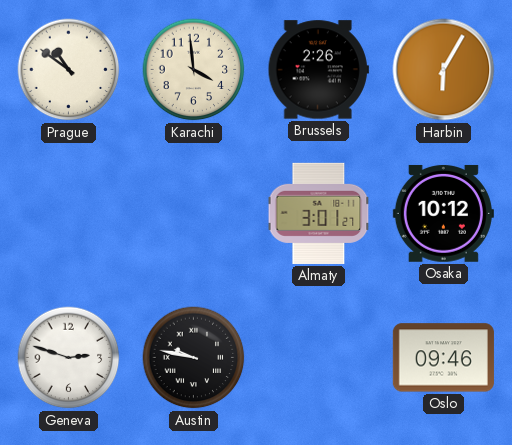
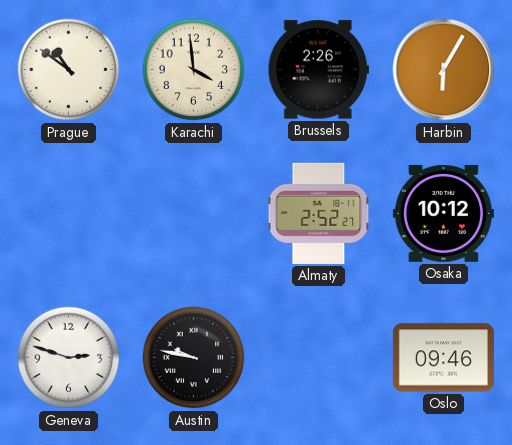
Almaty: 3:01 -> 2:52 (319, 213)
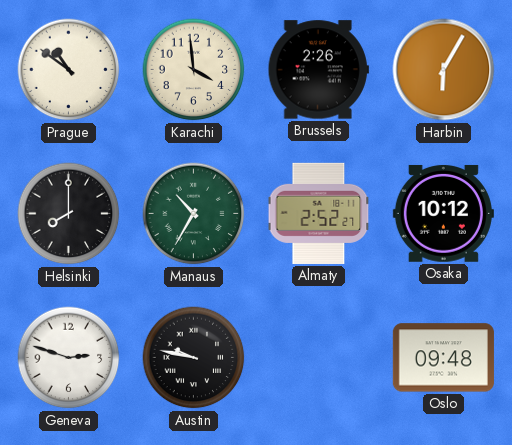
Helsinki: none -> 8:00 (69, 214)
Manaus: none -> 10:35 (194, 214)
Oslo: 09:46 -> 09:48 (443, 358)
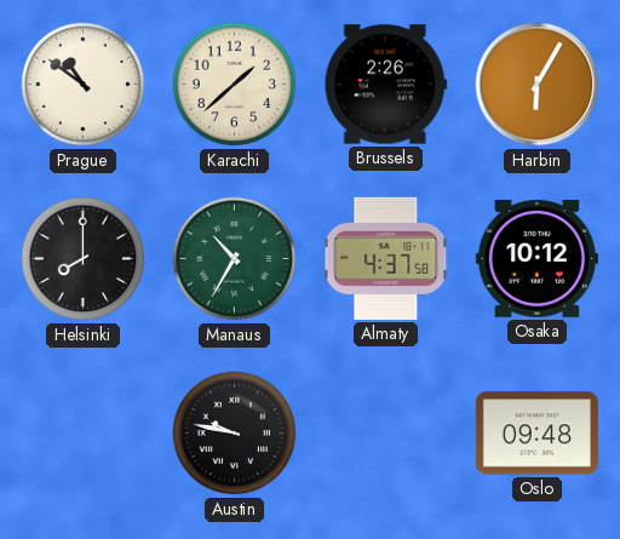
Karachi: 3:59 -> 1:38 (235, 85)
Almaty: 2:52 -> 4:37 (386, 258)
Geneva: 2:48 -> none (69, 358)
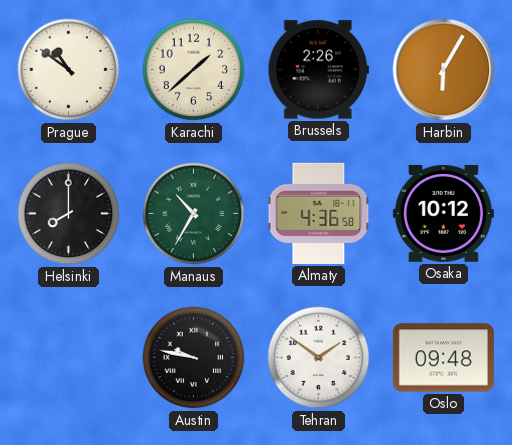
Almaty: 4:37 -> 4:36 (319, 213)
Tehran: none -> 1:51 (319, 358)
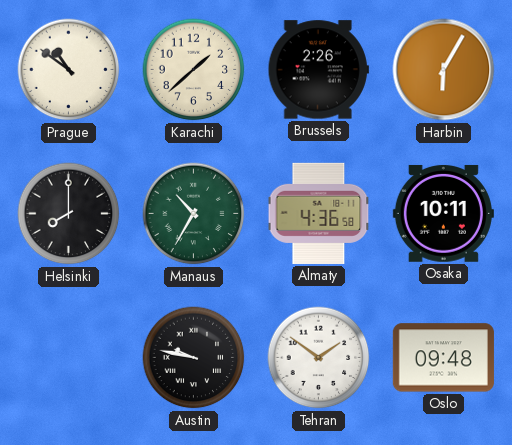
Osaka: 10:12 -> 10:11 (443, 213)
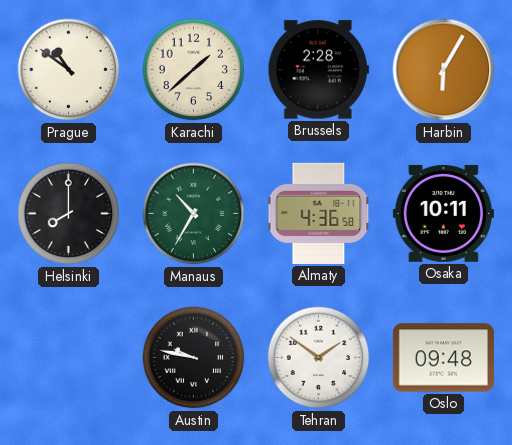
Brussels: 2:26 -> 2:28 (318, 70)
